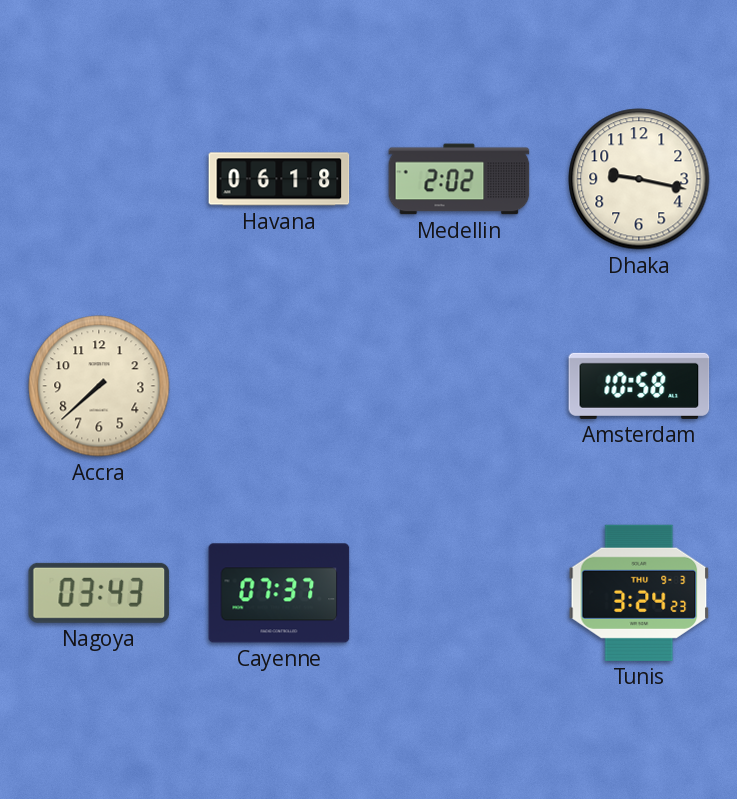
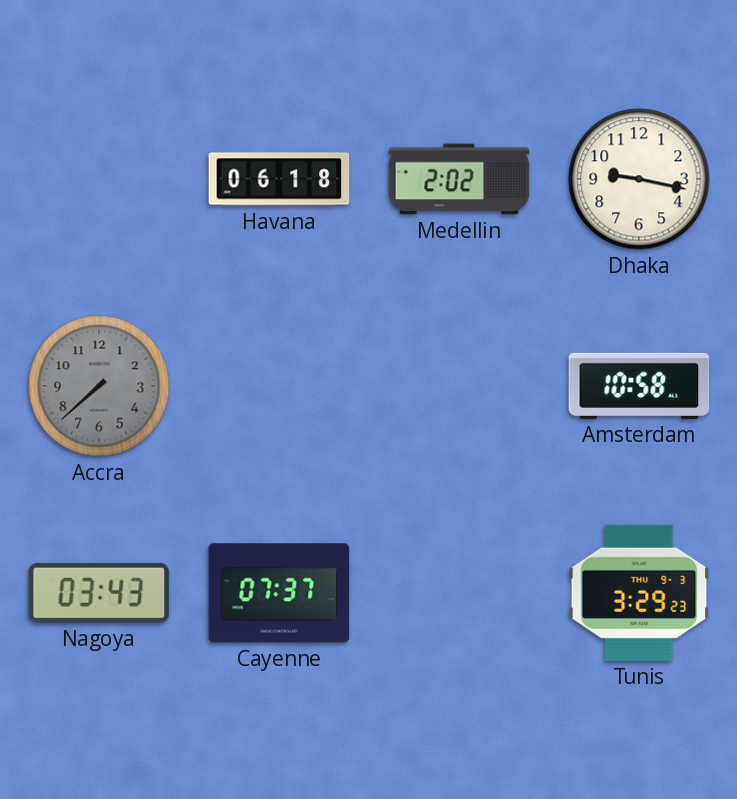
Accra dial: cream -> grey (99, 386)
Tunis: 3:24 -> 3:29 (639, 593)
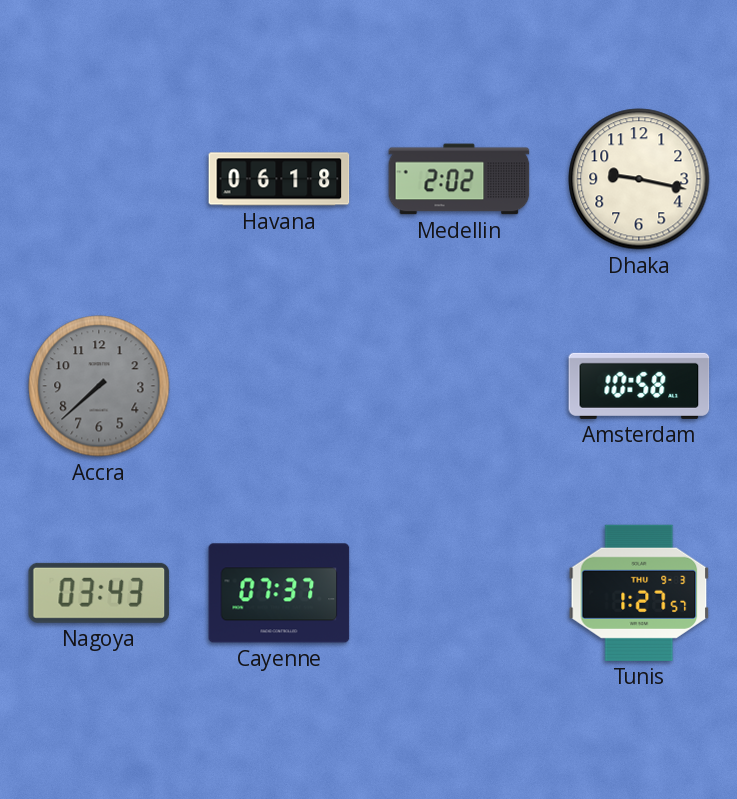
Tunis: 3:29 -> 1:27 (639, 593)
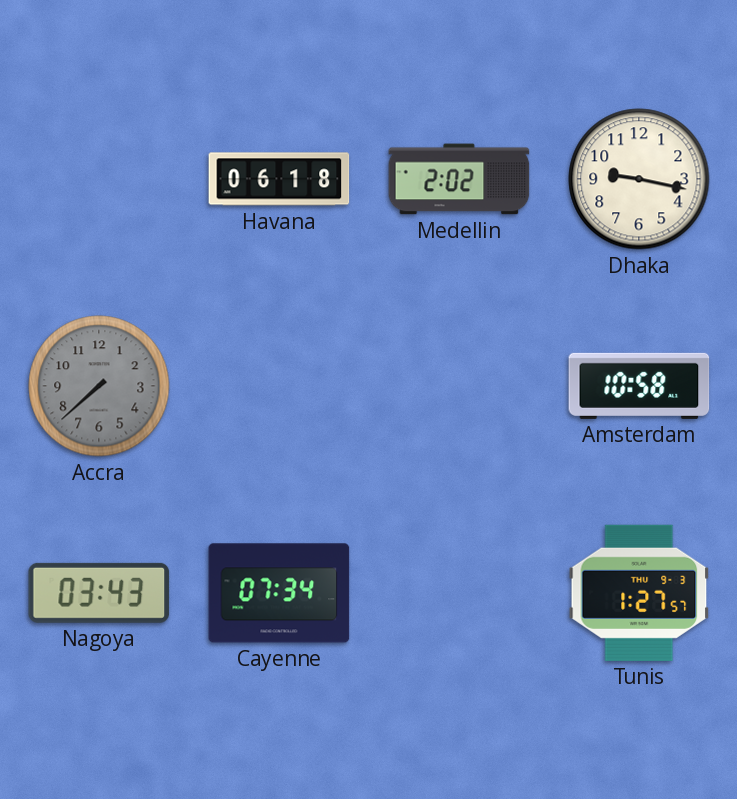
Cayenne: 07:37 -> 07:34 (279, 593)
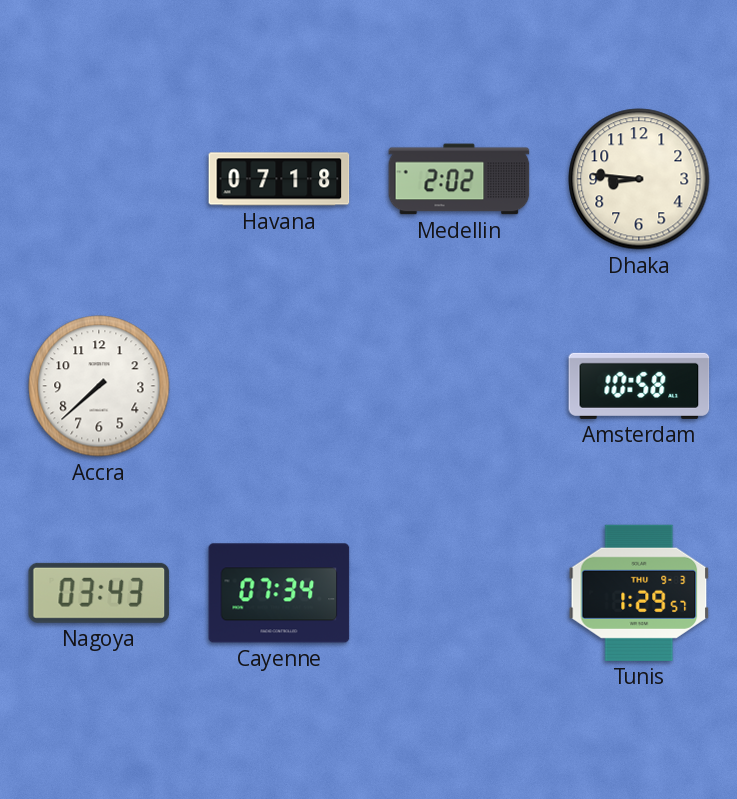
Havana: 06:18 -> 07:18 (279, 179)
Dhaka: 9:17 -> 8:46 (639, 179)
Accra dial: grey -> white (99, 386)
Tunis: 1:27 -> 1:29 (639, 593)
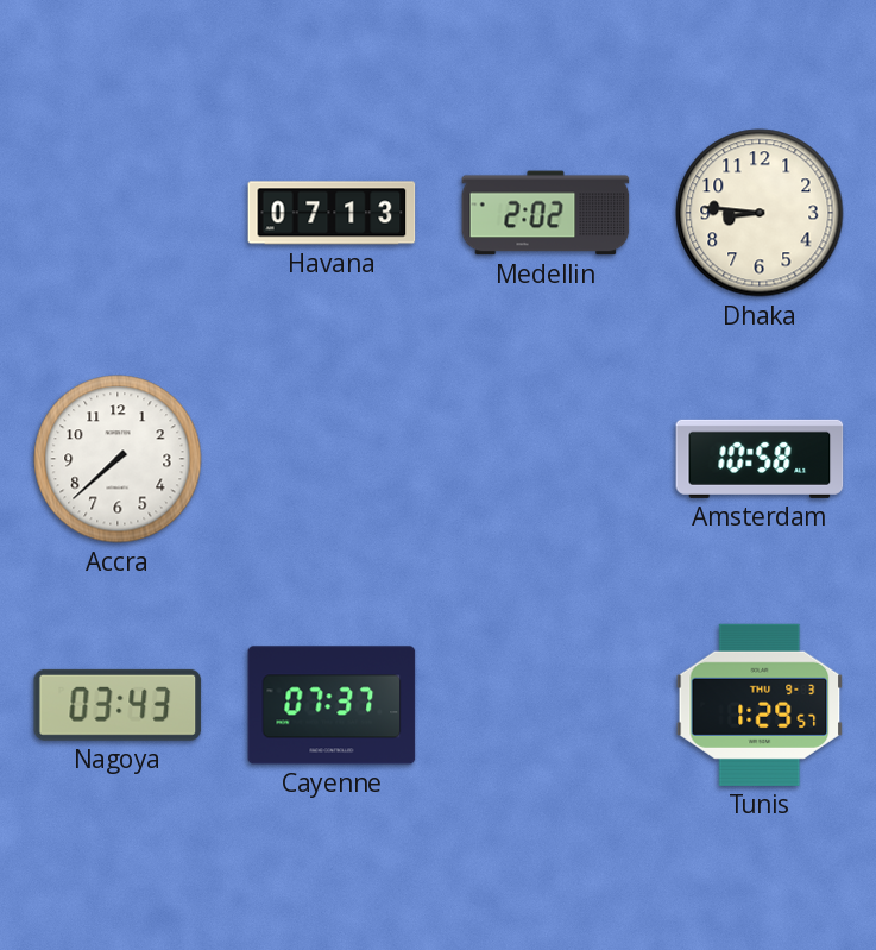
Havana: 07:18 -> 07:13 (332, 213)
Cayenne: 07:34 -> 07:37 (332, 705)
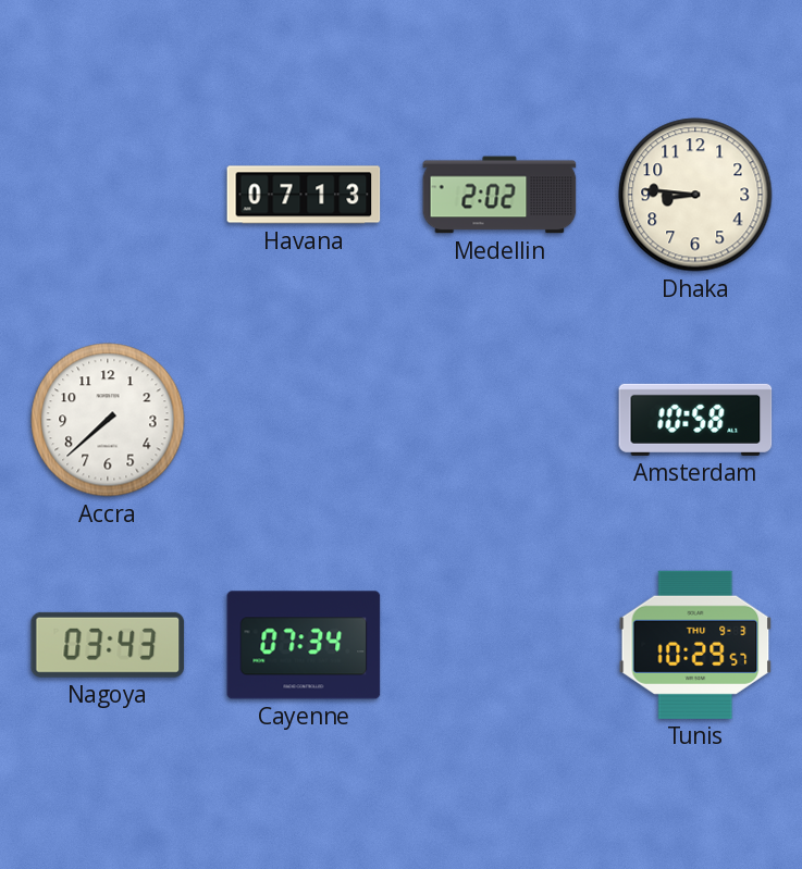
Cayenne: 07:37 -> 07:34 (304, 645)
Tunis: 1:29 -> 10:29 (695, 645)
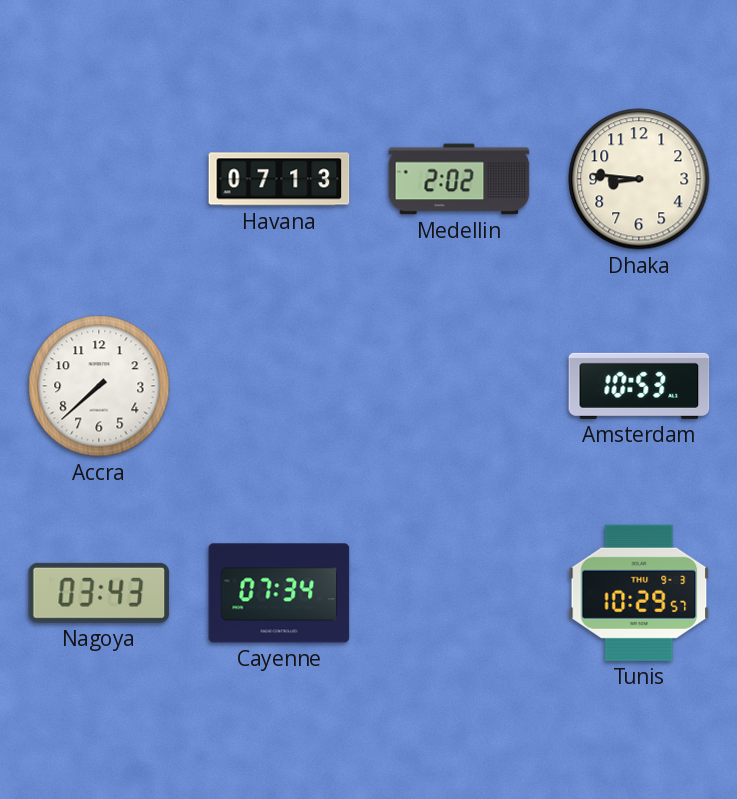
Amsterdam: 10:58 -> 10:53 (639, 386)
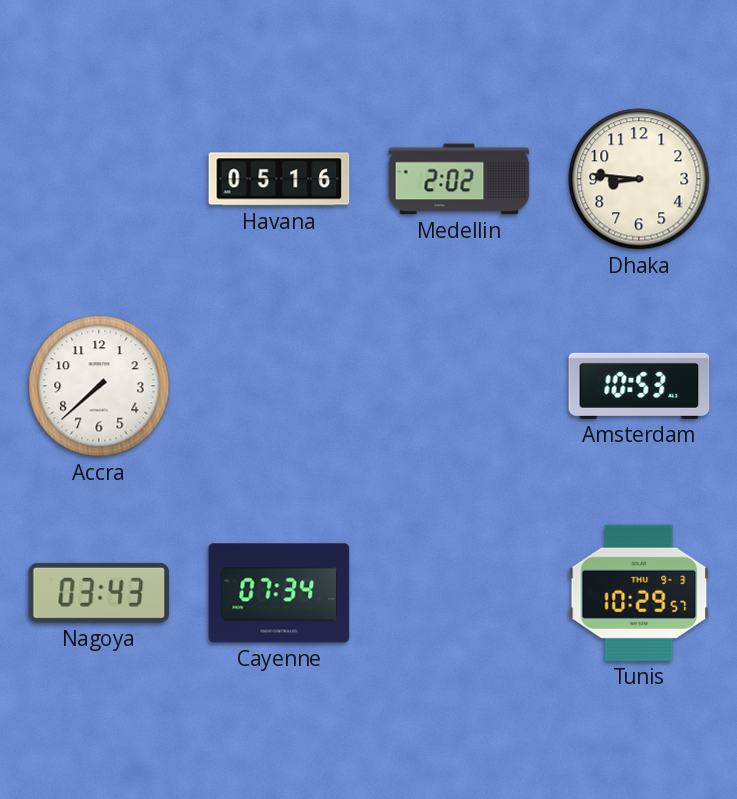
Havana: 07:13 -> 05:16 (279, 179)
